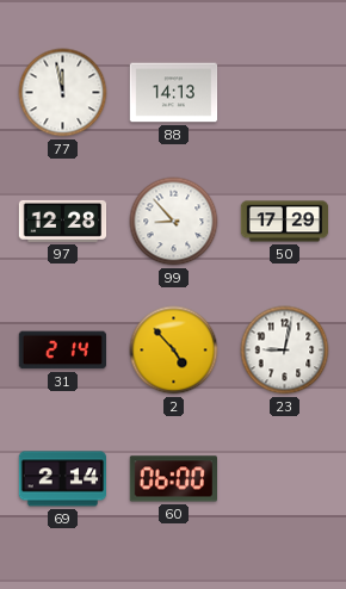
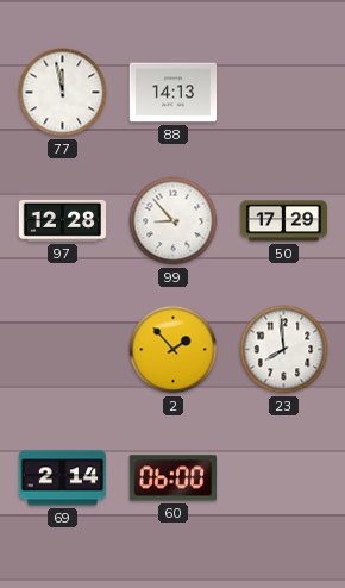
31: 2:14 -> none (62, 351)
2: 4:53 -> 1:53 (174, 350)
23: 9:02 -> 7:59 (284, 350)
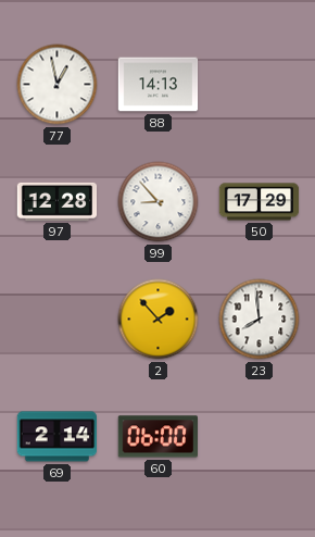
77: 11:58 -> 12:58 (58, 85)
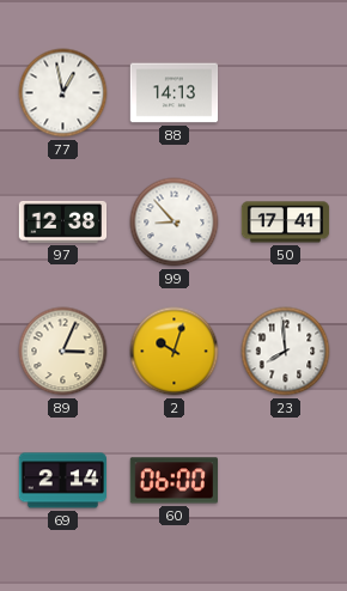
97: 12:28 -> 12:38 (63, 221)
50: 17:29 -> 17:41 (286, 223)
89: none -> 3:04 (63, 352)
2: 1:53 -> 10:03 (175, 352)
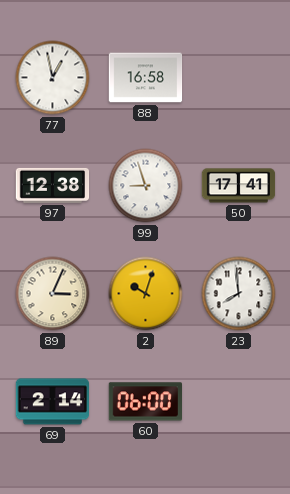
88: 14:13 -> 16:58 (146, 78)
99: 8:53 -> 8:57 (146, 186)
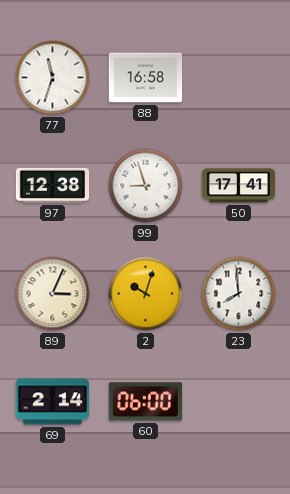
77: 12:58 -> 11:33 (53, 78)
